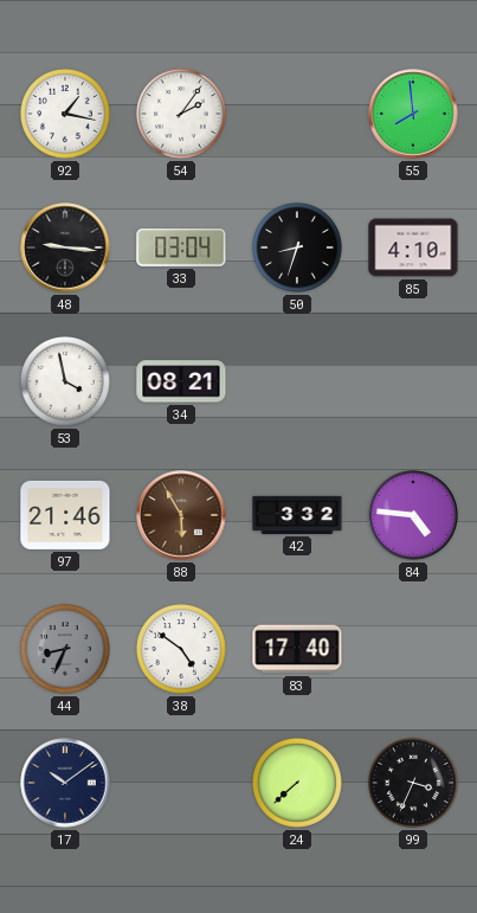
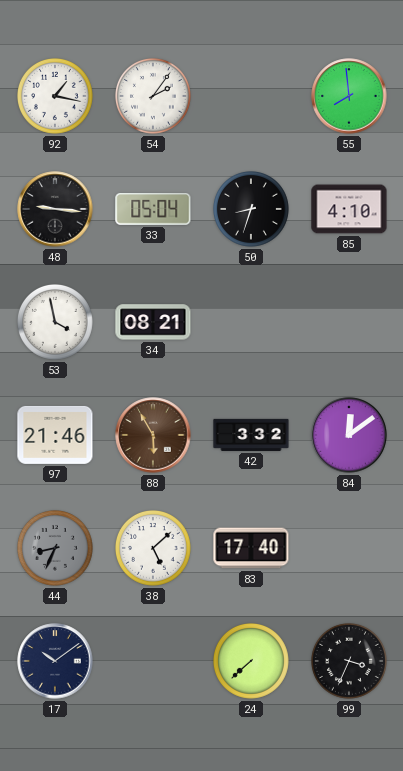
33: 03:04 -> 05:04 (153, 209)
84: 4:46 -> 12:09 (349, 435)
38: 4:51 -> 5:08 (154, 549)
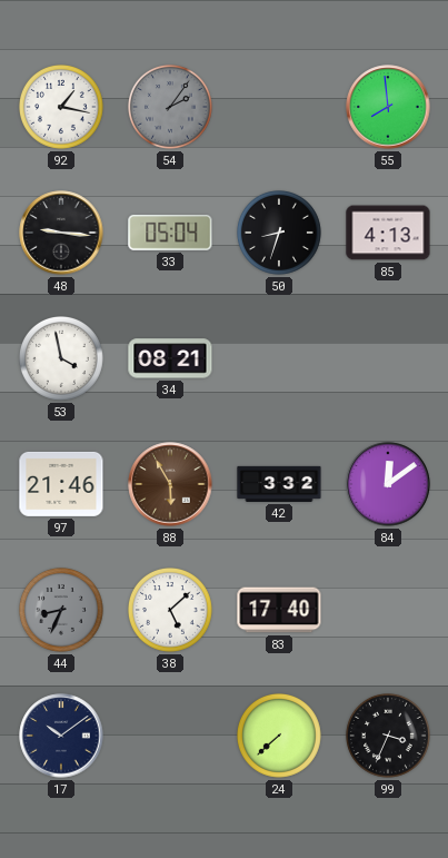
54 dial: white -> grey (171, 108)
85: 4:10 -> 4:13 (388, 233)
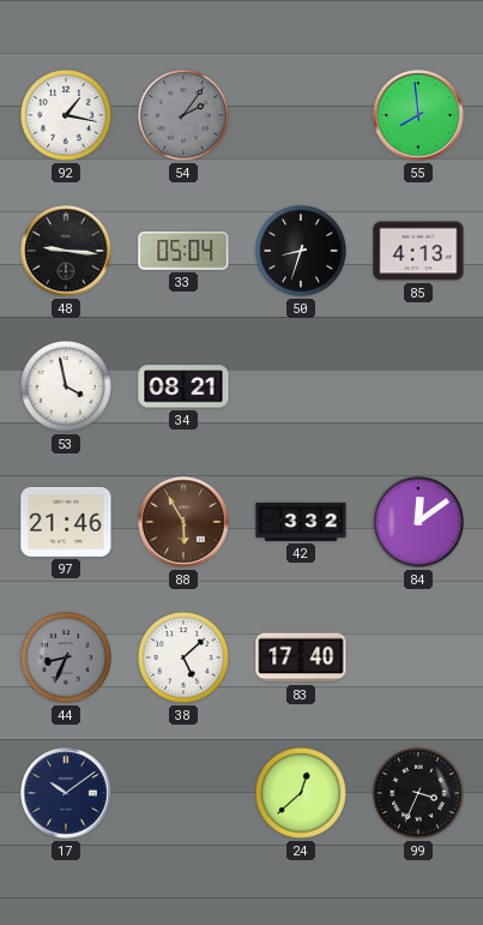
24: 7:38 -> 12:38 (302, 794)
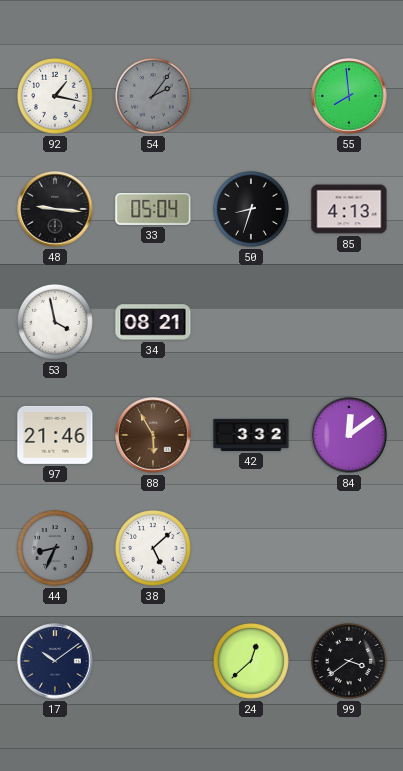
83: 17:40 -> none (301, 657)
99: 3:34 -> 3:39 (350, 662)
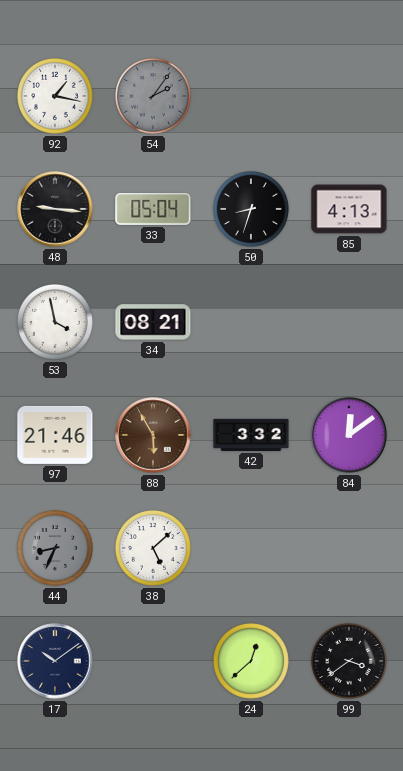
55: 7:59 -> none (349, 96)
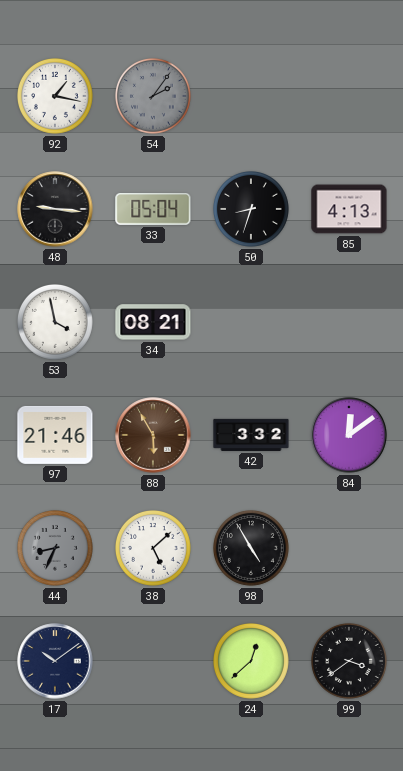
98: none -> 4:55 (252, 549)
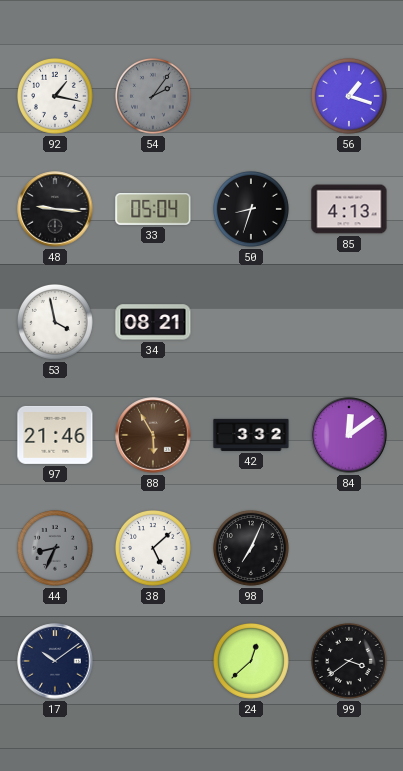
56: none -> 1:18 (350, 97)
98: 4:55 -> 7:04 (252, 549)
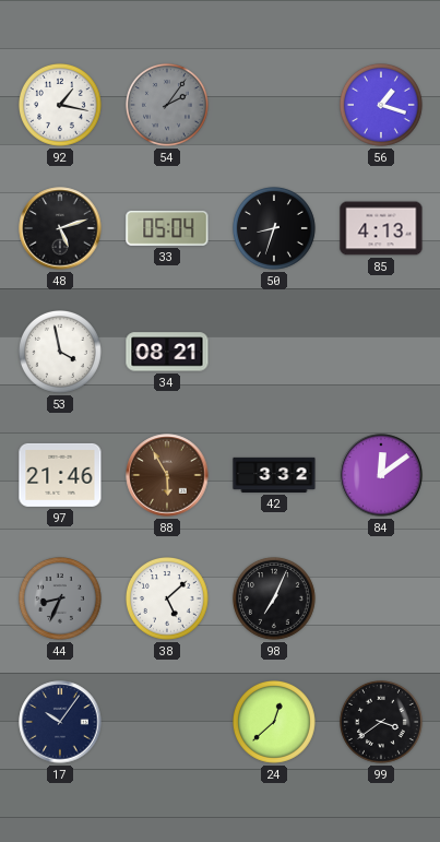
48: 9:16 -> 5:12 (60, 228)
17: 10:09 -> 10:06 (60, 722)
